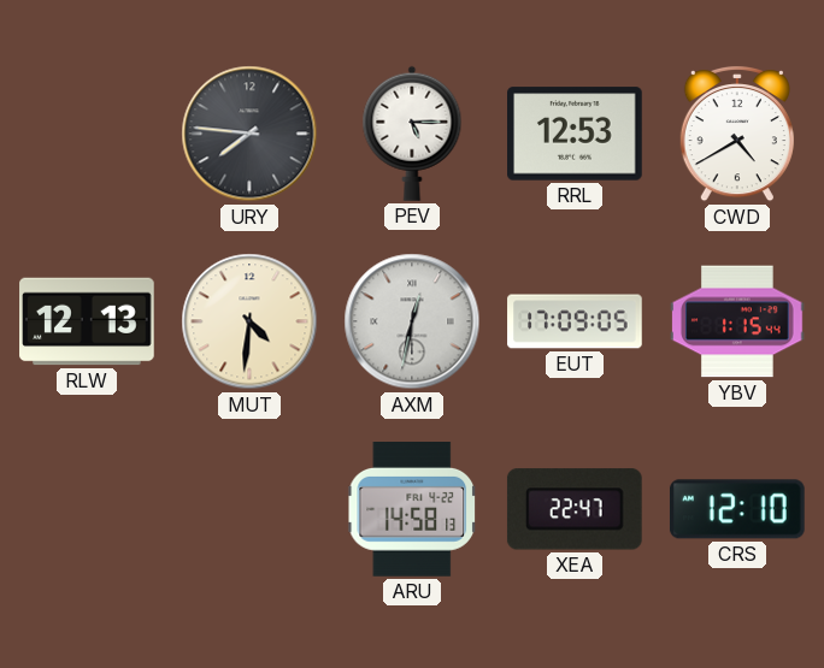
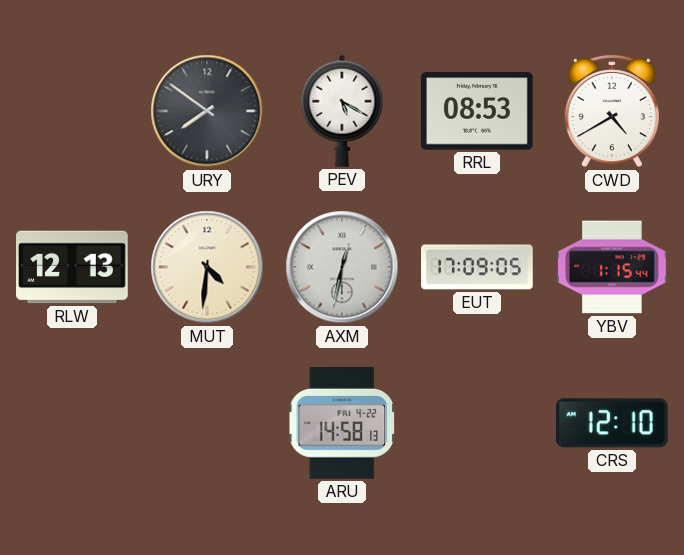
URY: 7:46 -> 7:51 (207, 111)
PEV: 5:15 -> 5:20 (342, 111)
RRL: 12:53 -> 08:53 (478, 111)
XEA: 22:47 -> none (575, 509)
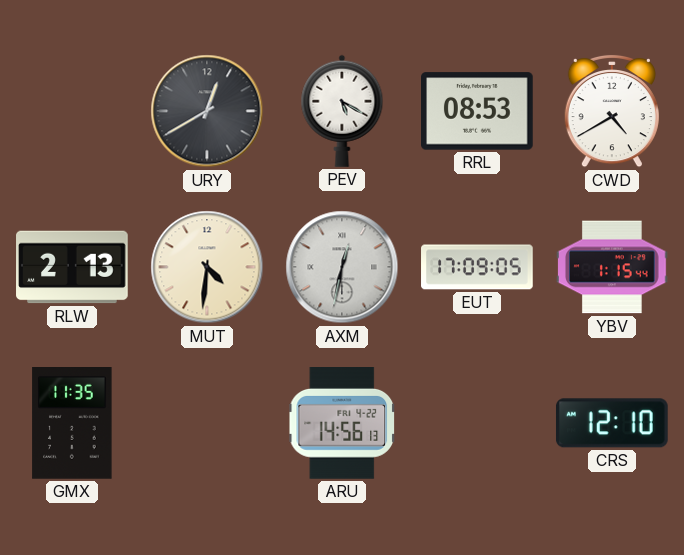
URY: 7:51 -> 12:40 (207, 111)
RLW: 12:13 -> 2:13 (72, 267)
GMX: none -> 11:35 (72, 424)
ARU: 14:58 -> 14:56 (342, 424)
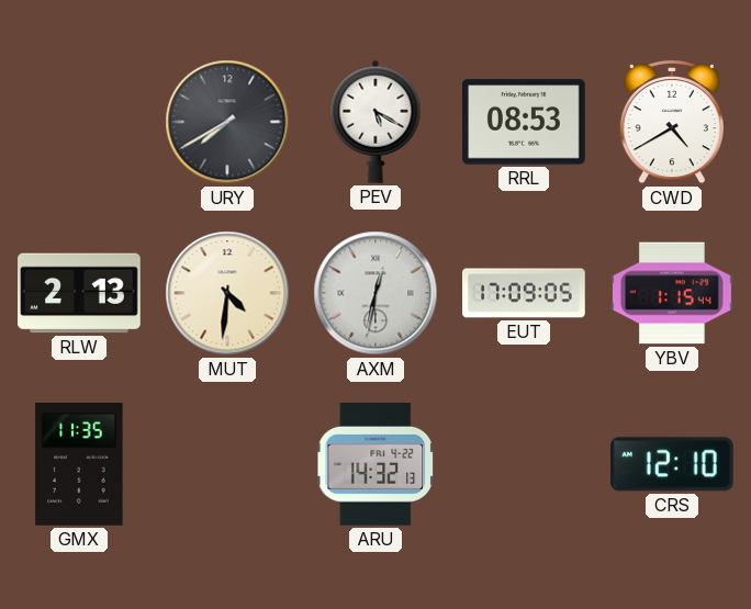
URY: 12:40 -> 7:40 (227, 122)
ARU: 14:56 -> 14:32 (375, 465)
